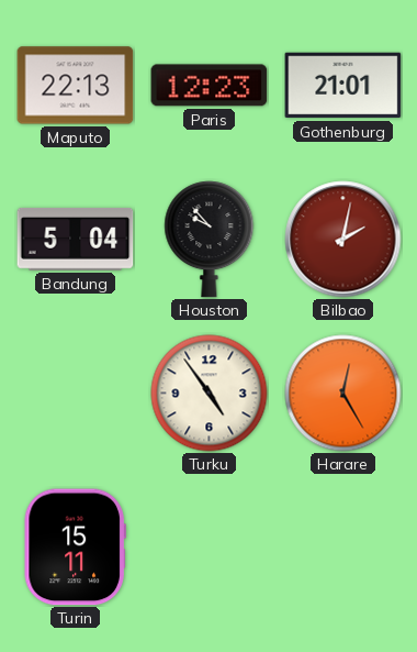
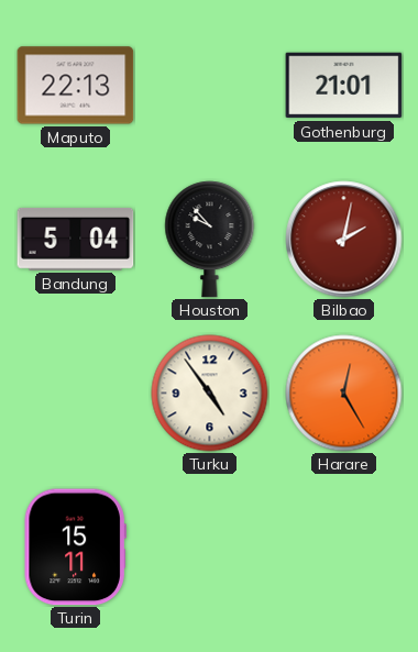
Paris: 12:23 -> none (210, 86)
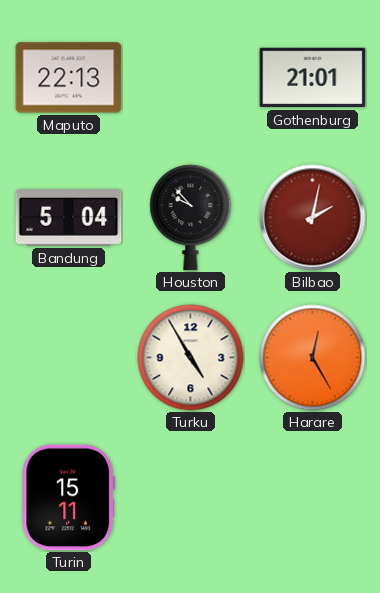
Turku: 4:54 -> 4:55 (191, 358)
